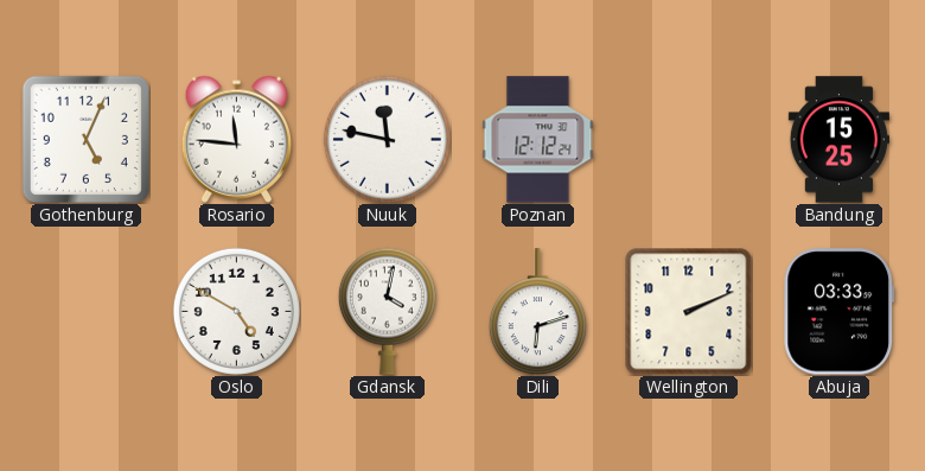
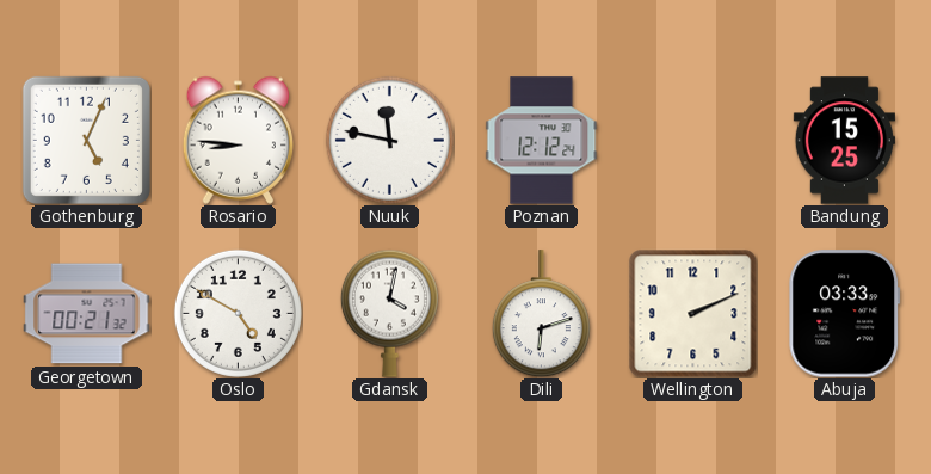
Rosario: 11:46 -> 8:46 (238, 140)
Georgetown: none -> 00:21 (87, 314)
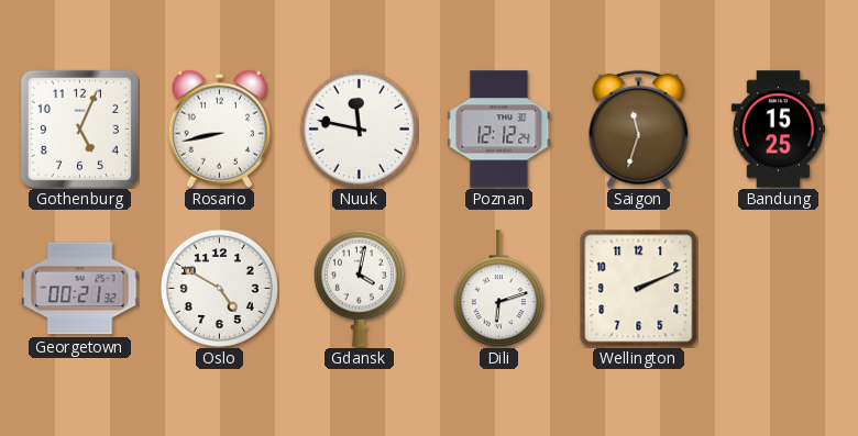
Rosario: 8:46 -> 8:43 (219, 128)
Saigon: none -> 11:33 (639, 128)
Abuja: 03:33 -> none (845, 314)
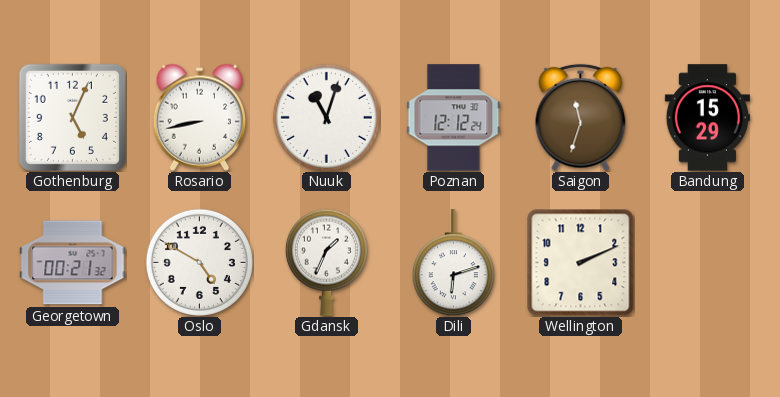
Nuuk: 11:47 -> 11:03 (326, 117)
Bandung: 15:25 -> 15:29 (707, 118)
Gdansk: 4:02 -> 1:34 (326, 262)
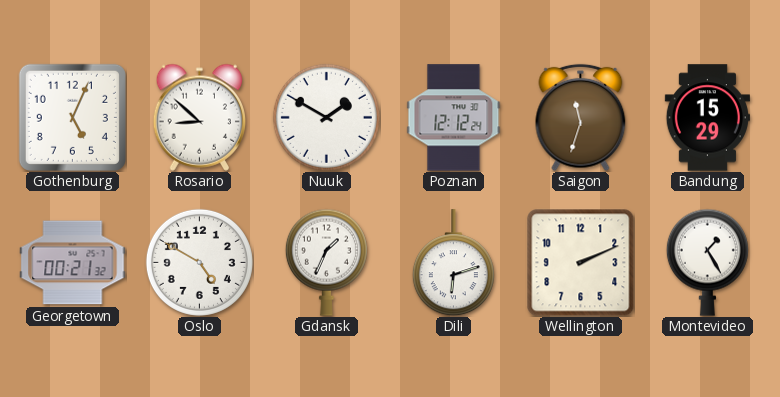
Rosario: 8:43 -> 8:52 (199, 117)
Nuuk: 11:03 -> 1:50 (326, 117)
Montevideo: none -> 1:25 (707, 262)
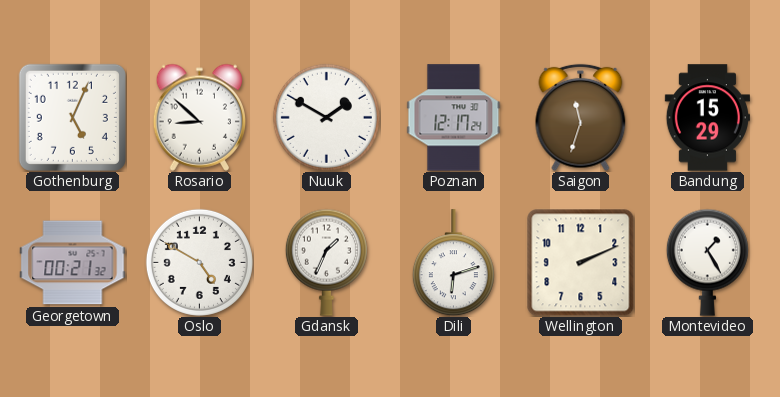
Poznan: 12:12 -> 12:17 (454, 118)
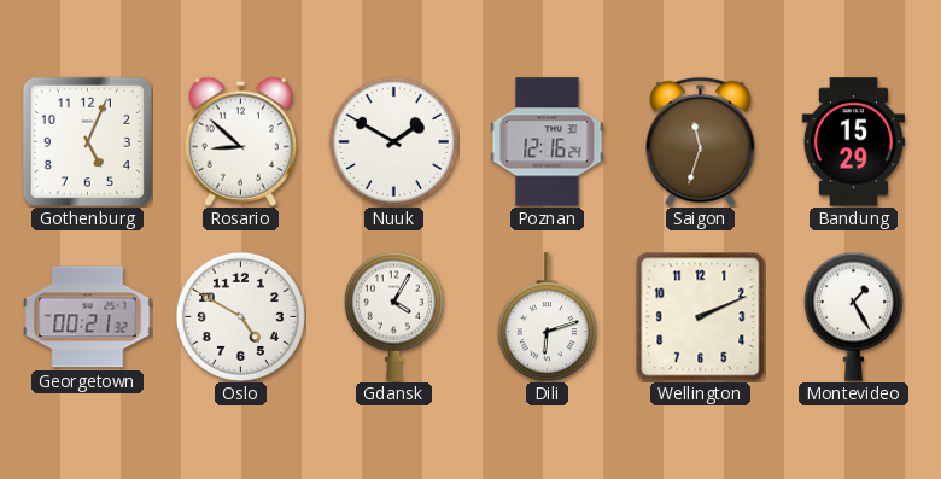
Poznan: 12:17 -> 12:16 (548, 142)
Gdansk: 1:34 -> 4:05 (393, 316)
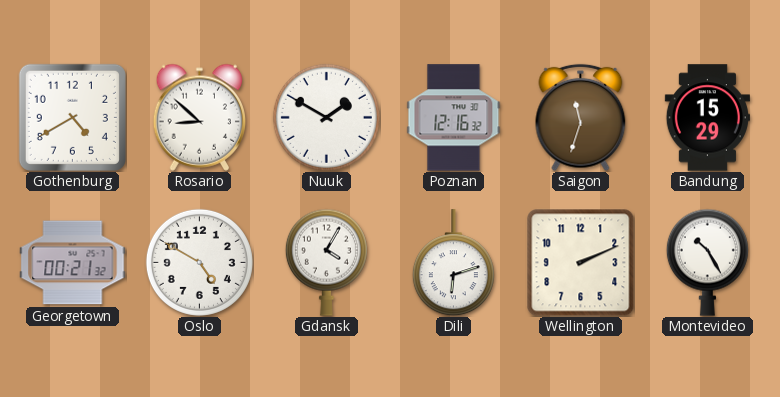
Gothenburg: 5:04 -> 4:40 (72, 117)
Poznan: 12:16:24 -> 12:16:32 (454, 118)
Montevideo: 1:25 -> 10:25 (707, 262)
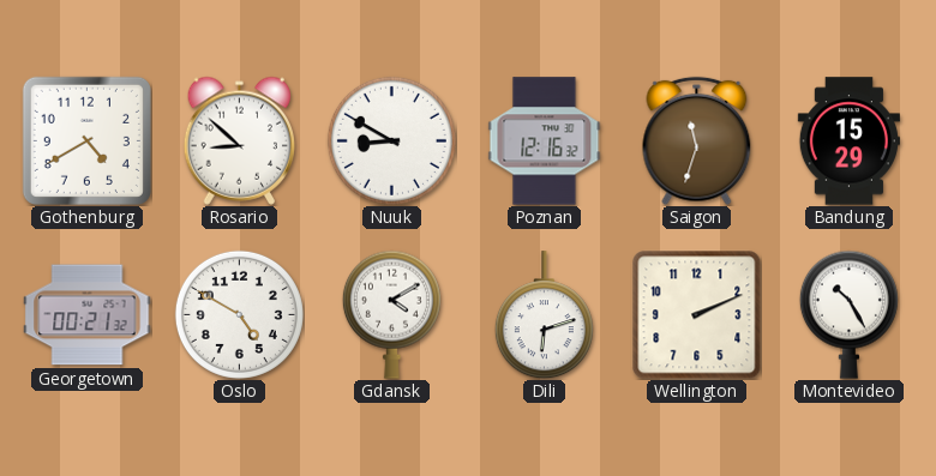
Nuuk: 1:50 -> 8:50 (391, 140)
Gdansk: 4:05 -> 4:10 (391, 314)
